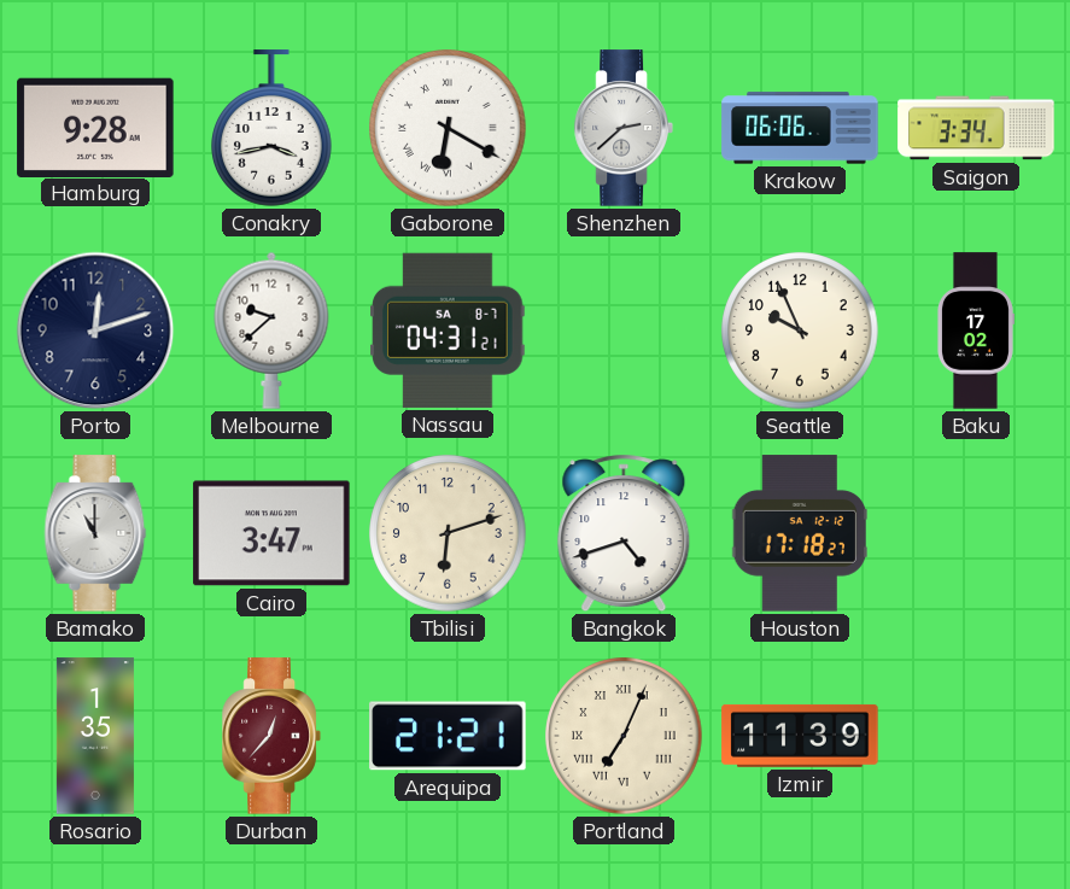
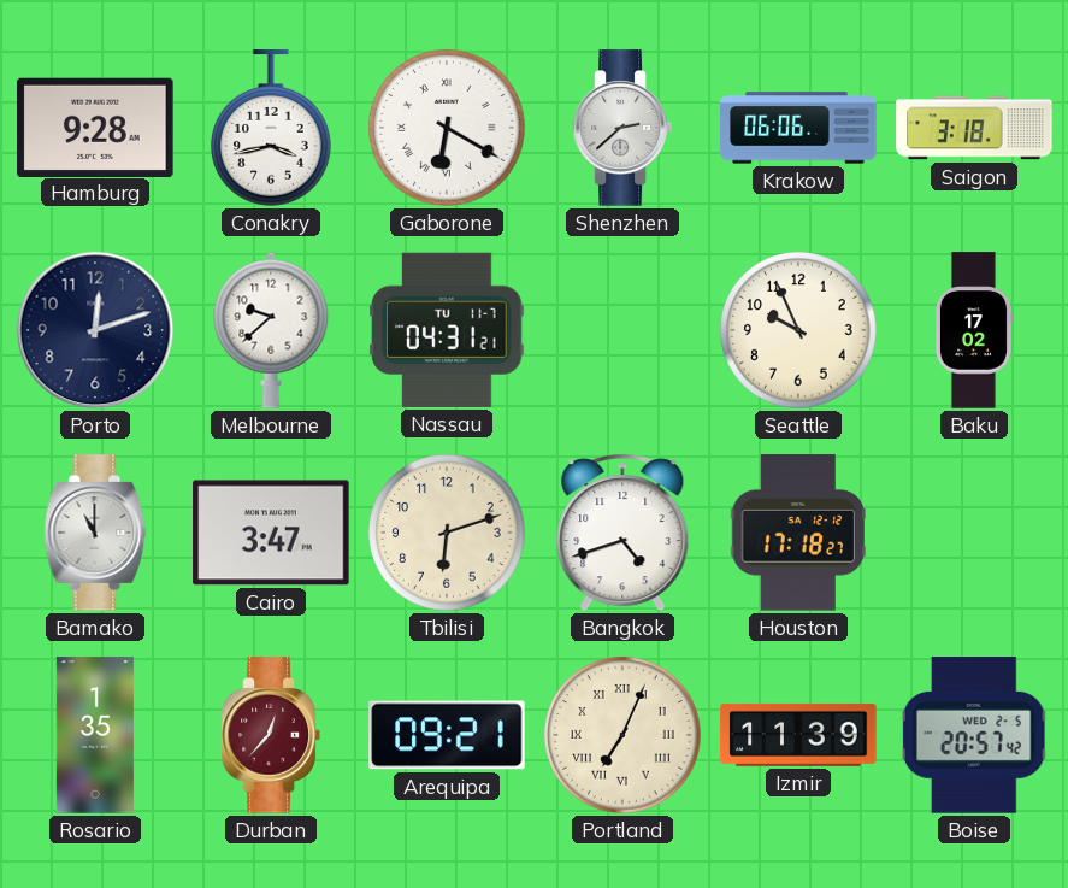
Saigon: 3:34 -> 3:18 (974, 128)
Nassau date: SA 8-7 -> TU 11-7 (447, 330)
Arequipa: 21:21 -> 09:21 (447, 735)
Boise: none -> 20:57 (974, 735)
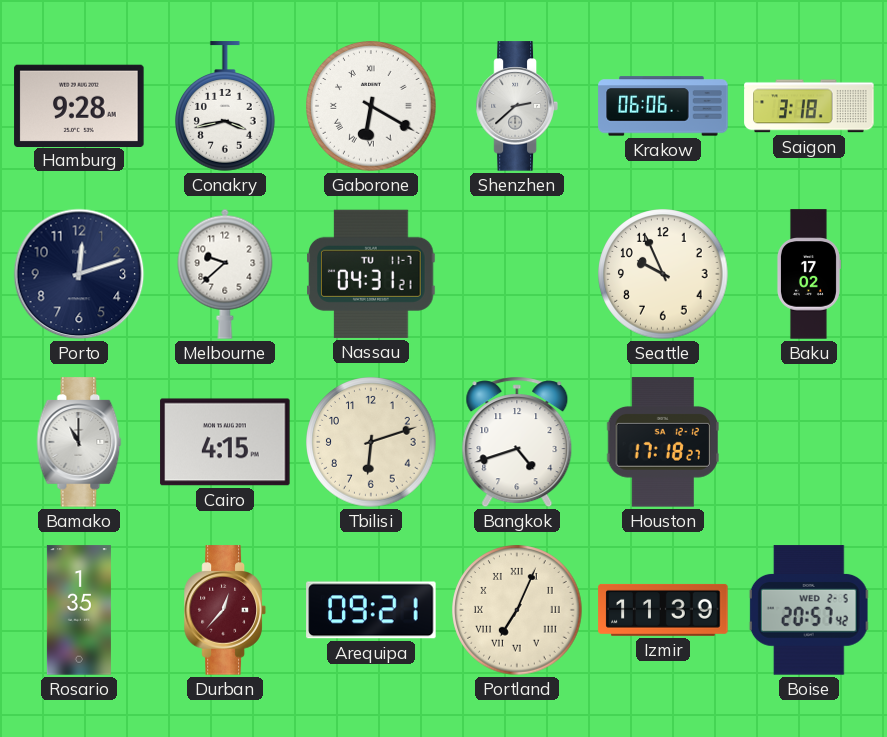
Cairo: 3:47 -> 4:15 (225, 442)
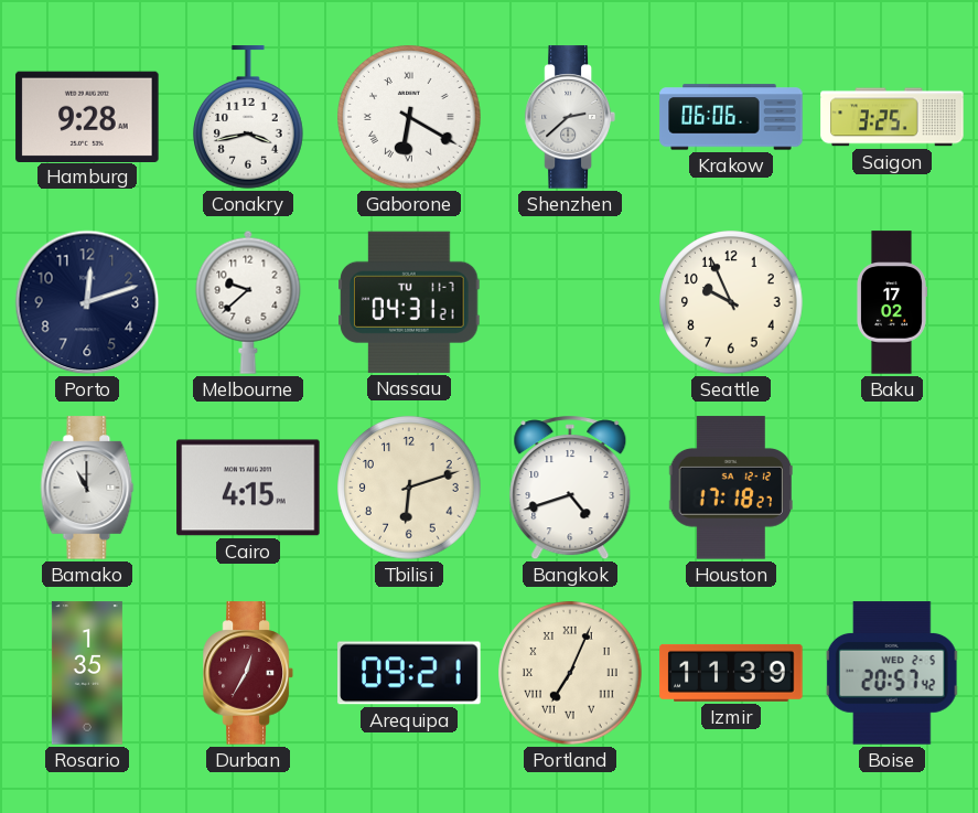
Saigon: 3:18 -> 3:25 (892, 117)
Durban: 12:37 -> 12:35 (248, 673)
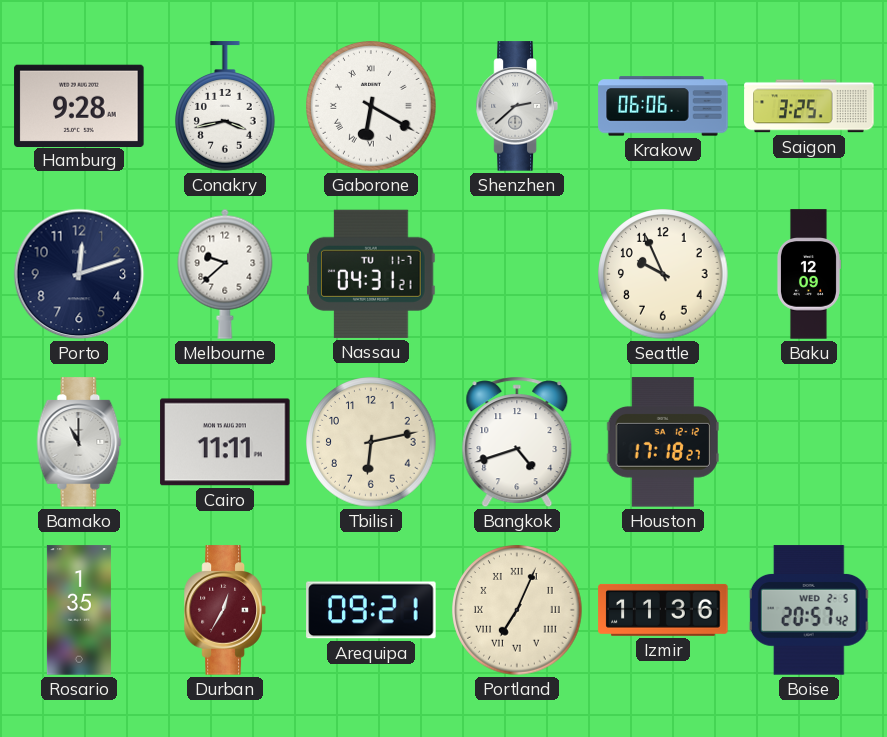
Baku: 17:02 -> 12:09 (808, 274)
Cairo: 4:15 -> 11:11 (225, 442)
Tbilisi: 6:12 -> 6:13 (371, 442)
Izmir: 11:39 -> 11:36 (663, 610)
